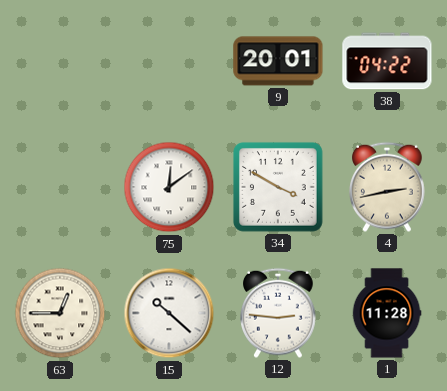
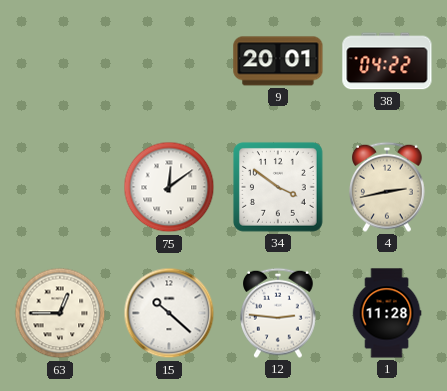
34: 3:50 -> 3:51 (278, 187)
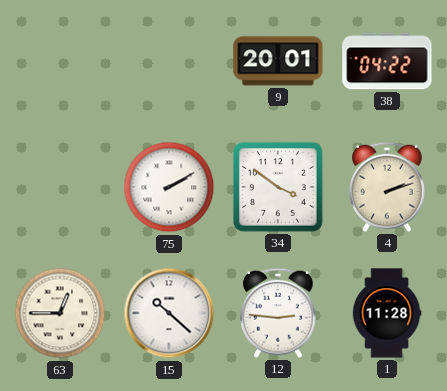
75: 12:09 -> 2:10 (169, 187)
4: 2:43 -> 2:12 (388, 187)
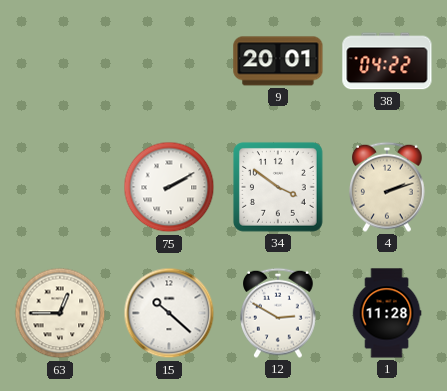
12: 2:46 -> 2:50 (279, 313)
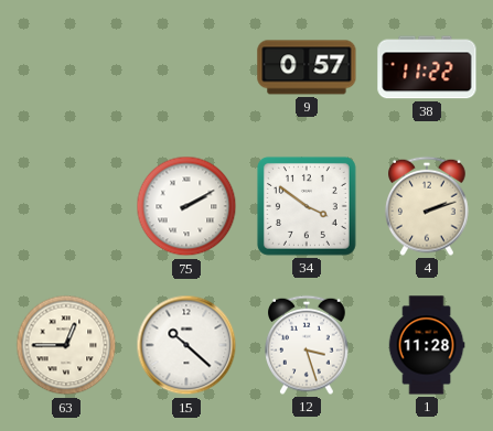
9: 20:01 -> 0:57 (307, 67)
38: 04:22 -> 11:22 (427, 67)
12: 2:50 -> 3:27 (308, 345)
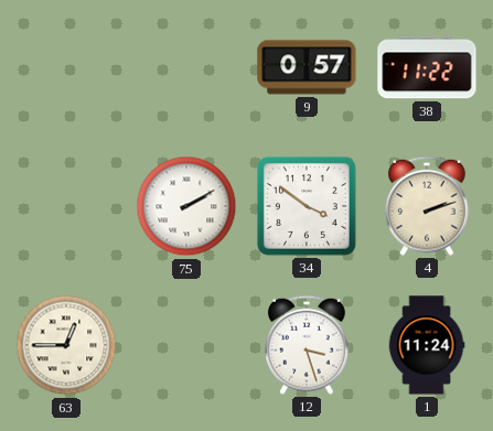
15: 10:22 -> none (186, 345)
1: 11:28 -> 11:24 (427, 345)
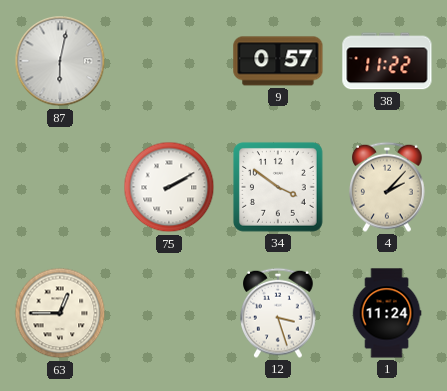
87: none -> 6:02 (60, 61)
4: 2:12 -> 2:07 (388, 187)
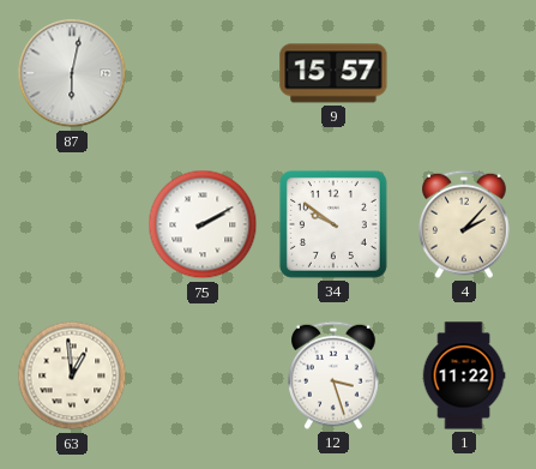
9: 0:57 -> 15:57 (333, 73)
38: 11:22 -> none (387, 61)
34: 3:51 -> 9:51 (333, 224)
63: 12:45 -> 12:59 (72, 375)
1: 11:24 -> 11:22 (464, 375)
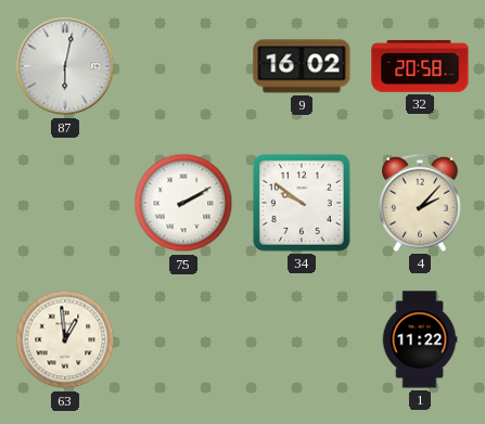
9: 15:57 -> 16:02 (302, 66)
32: none -> 20:58 (420, 66)
12: 3:27 -> none (335, 375)
